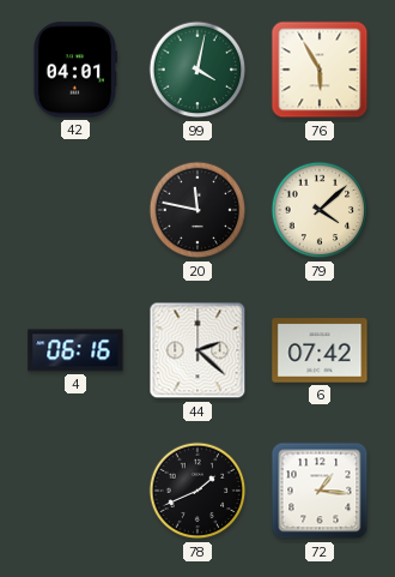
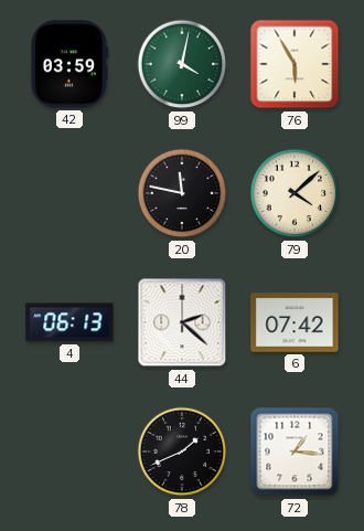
42: 04:01 -> 03:59 (68, 64)
4: 06:16 -> 06:13 (69, 322)
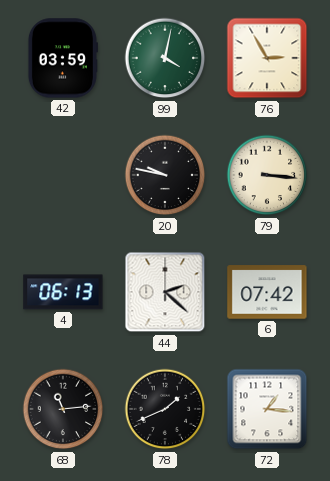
76: 5:55 -> 2:55 (267, 58)
20: 11:47 -> 9:47 (165, 175)
79: 4:08 -> 3:16 (267, 175)
68: none -> 11:14 (63, 409)
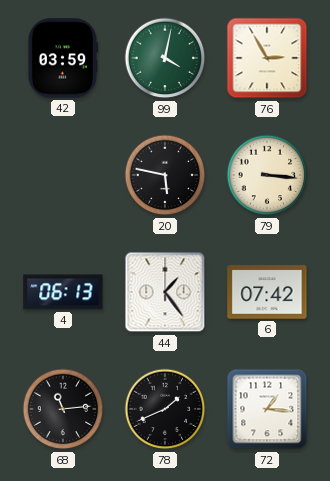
20: 9:47 -> 5:47 (165, 175)
44: 2:22 -> 1:24 (165, 292)
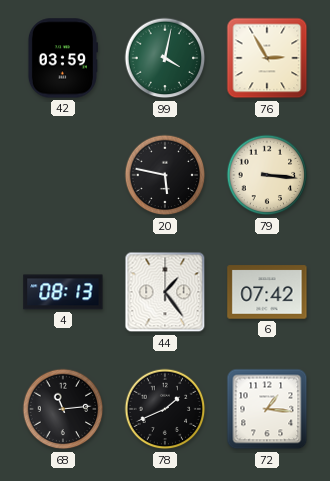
4: 06:13 -> 08:13 (63, 292)
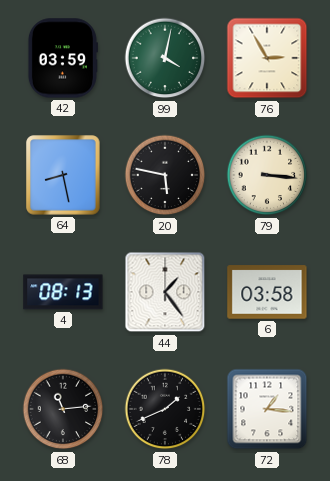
64: none -> 8:28 (63, 175)
6: 07:42 -> 03:58 (267, 292)
